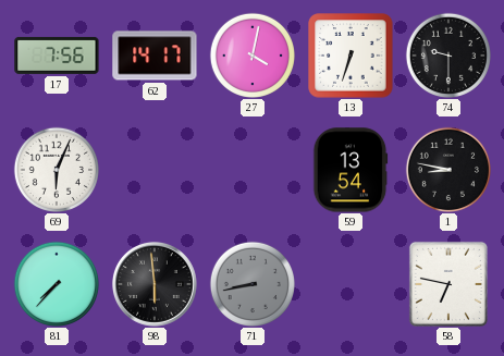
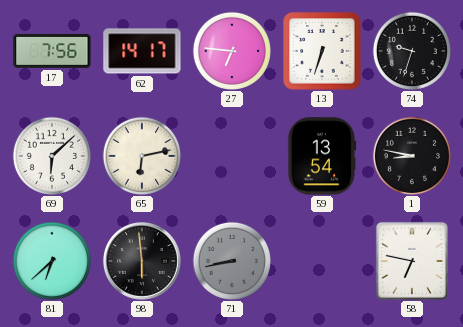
27: 4:02 -> 6:46 (231, 50)
74: 9:30 -> 9:33 (411, 50)
69: 6:04 -> 6:08 (51, 155)
65: none -> 6:13 (141, 155)
81: 7:37 -> 6:38 (51, 260)
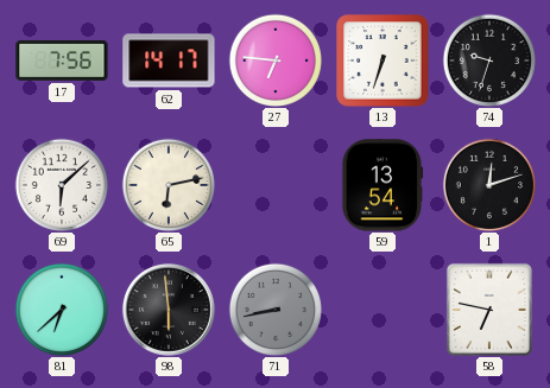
1: 8:47 -> 12:12 (488, 184)
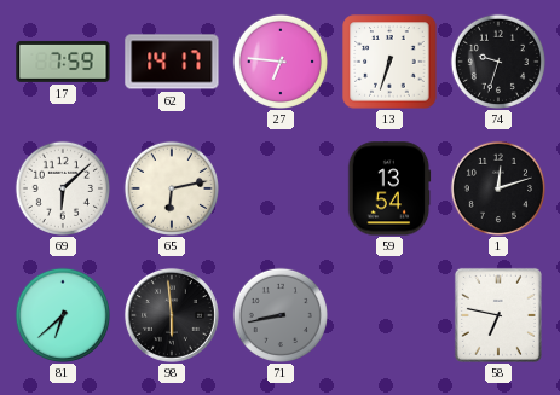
17: 7:56 -> 7:59 (63, 62)
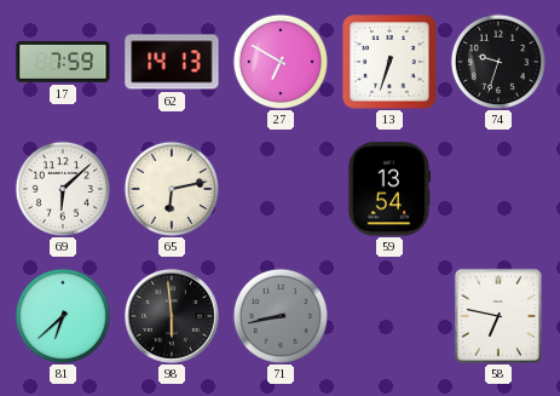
62: 14:17 -> 14:13 (172, 62)
27: 6:46 -> 6:50 (279, 61)
1: 12:12 -> none (497, 187)
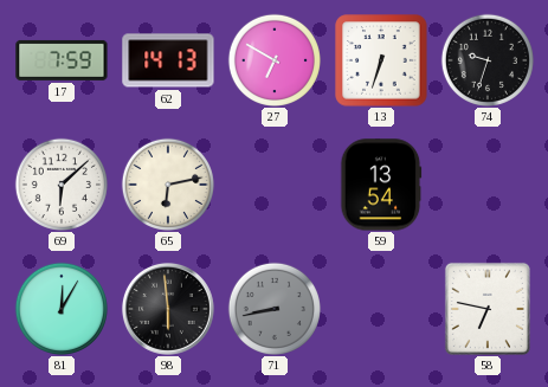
81: 6:38 -> 12:05 (60, 308)
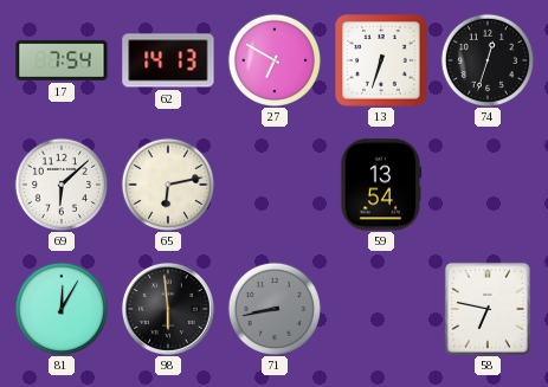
17: 7:59 -> 7:54 (62, 60)
74: 9:33 -> 12:33 (486, 59)
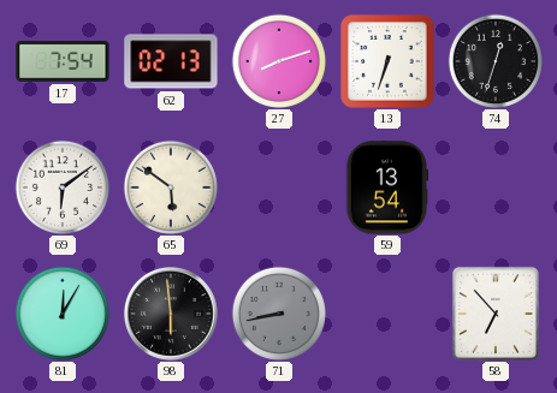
62: 14:13 -> 02:13 (171, 61)
27: 6:50 -> 8:12 (278, 60)
69: 6:08 -> 6:09 (61, 186)
65: 6:13 -> 5:51 (170, 186)
58: 6:47 -> 6:53 (496, 314)
